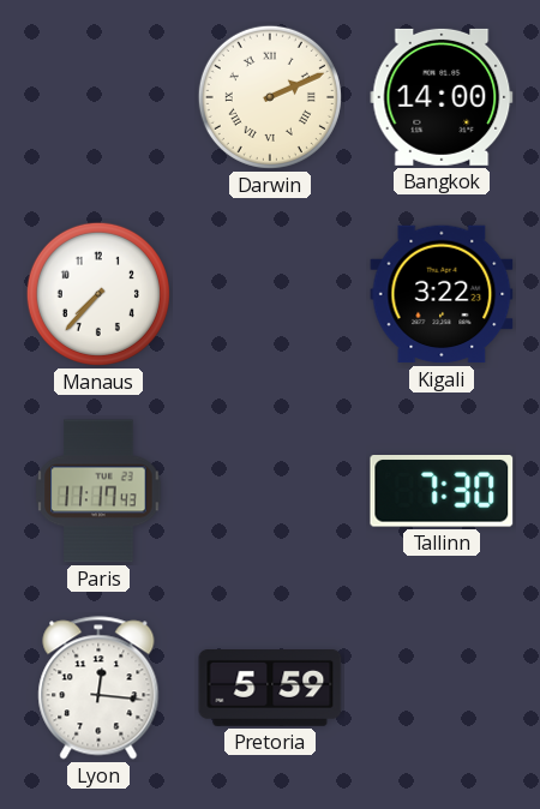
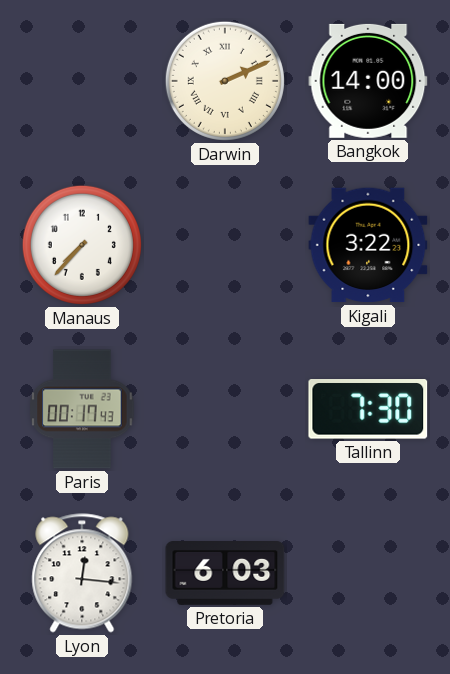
Paris: 11:17 -> 00:17 (82, 409)
Pretoria: 5:59 -> 6:03 (225, 574)
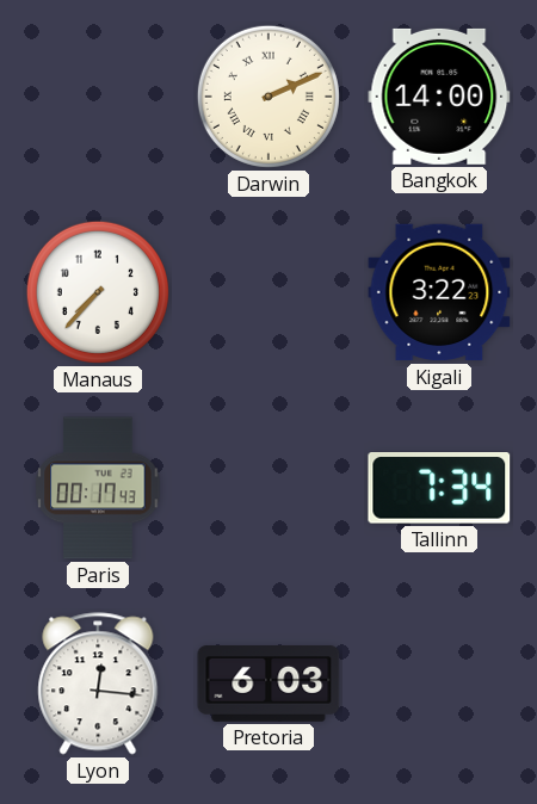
Tallinn: 7:30 -> 7:34 (439, 488)
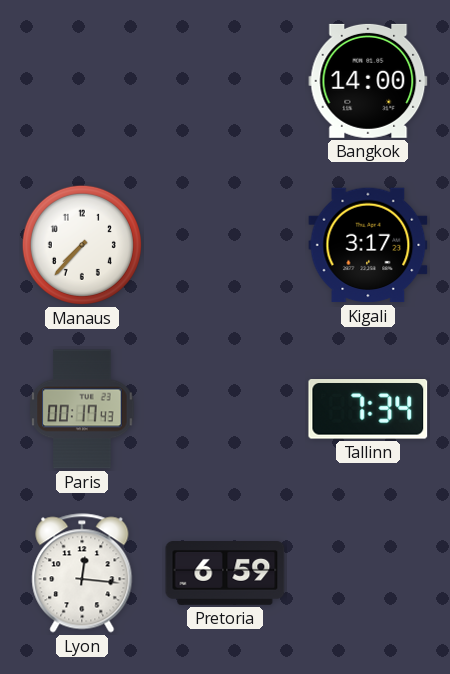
Darwin: 2:11 -> none (268, 97)
Kigali: 3:22 -> 3:17 (368, 245)
Pretoria: 6:03 -> 6:59 (225, 574)
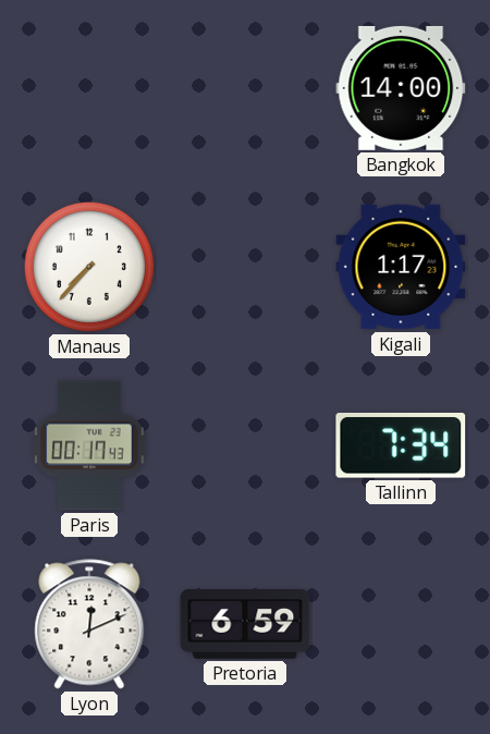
Kigali: 3:17 -> 1:17 (401, 267)
Lyon: 12:16 -> 12:11 (89, 624)
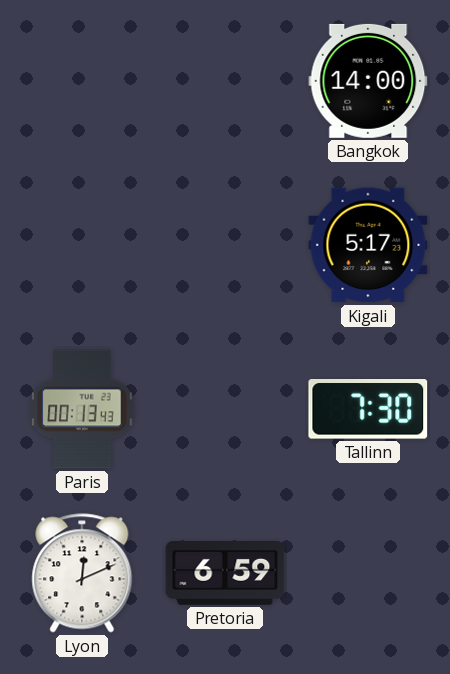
Manaus: 7:37 -> none (89, 267)
Kigali: 1:17 -> 5:17 (368, 245)
Paris: 00:17 -> 00:13 (82, 409)
Tallinn: 7:34 -> 7:30 (368, 409)
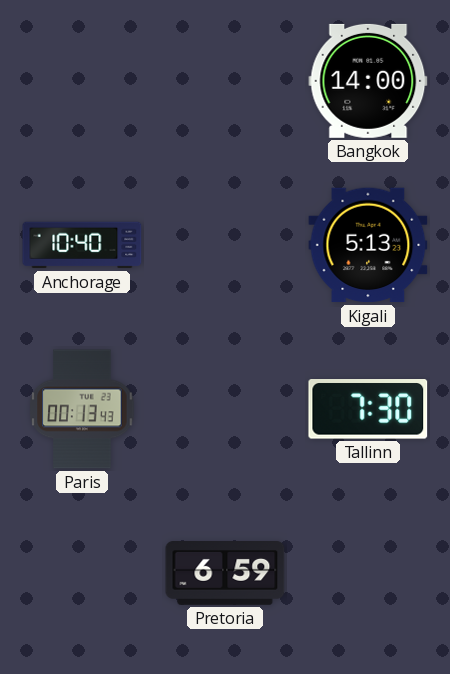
Anchorage: none -> 10:40 (82, 245)
Kigali: 5:17 -> 5:13 (368, 245)
Lyon: 12:11 -> none (82, 573)
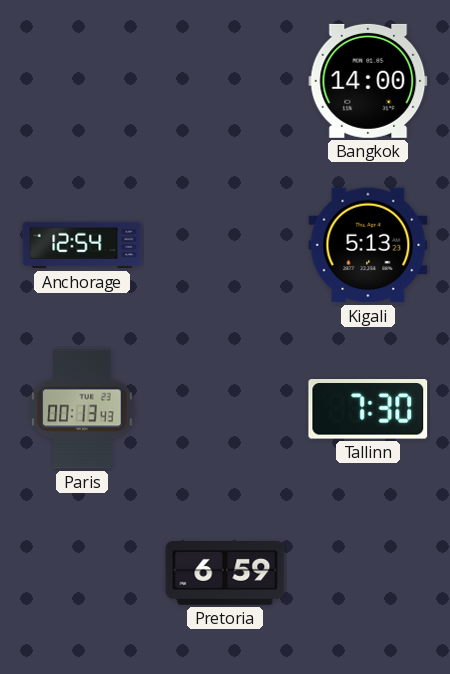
Anchorage: 10:40 -> 12:54 (82, 245)
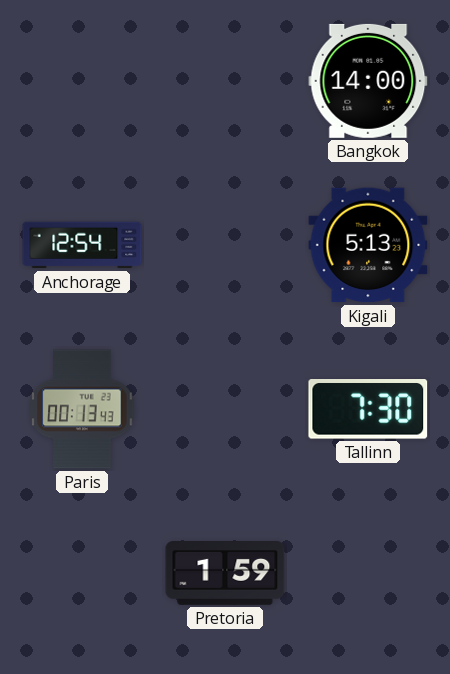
Pretoria: 6:59 -> 1:59 (225, 574)
